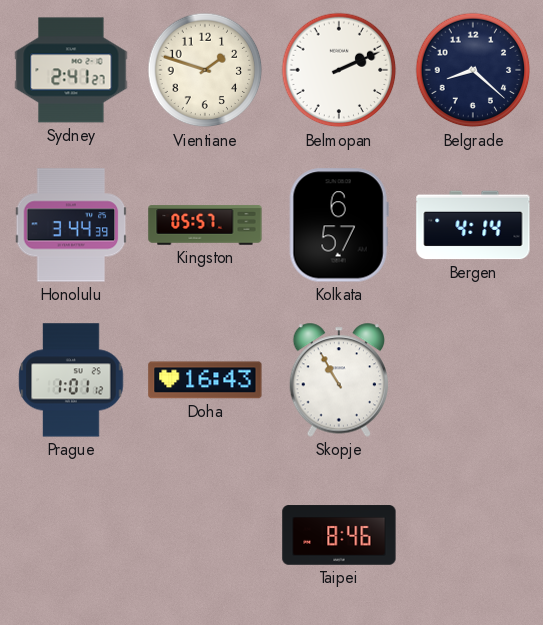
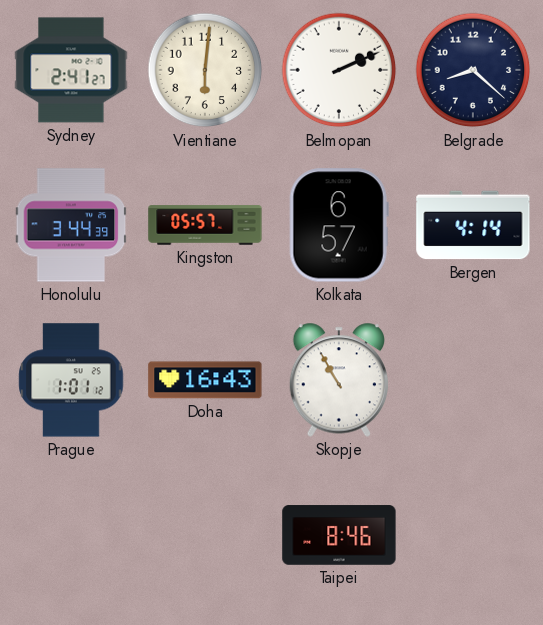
Vientiane: 1:48 -> 6:01 (205, 70)
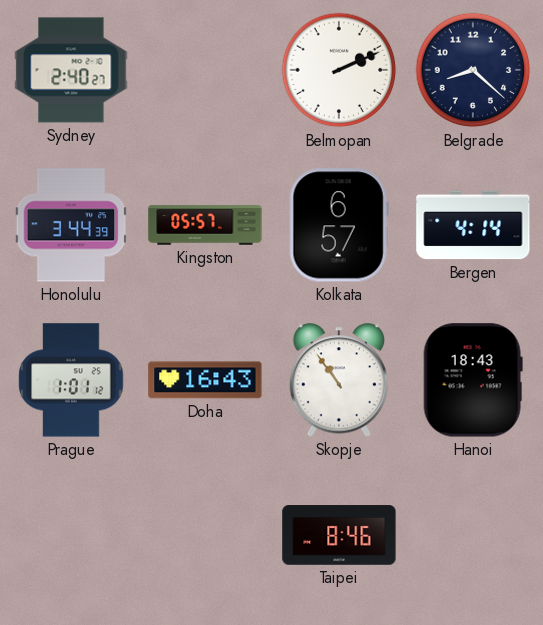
Sydney: 2:41 -> 2:40 (71, 70)
Vientiane: 6:01 -> none (205, 70)
Skopje: 10:55 -> 10:54 (338, 380)
Hanoi: none -> 18:43 (473, 380)
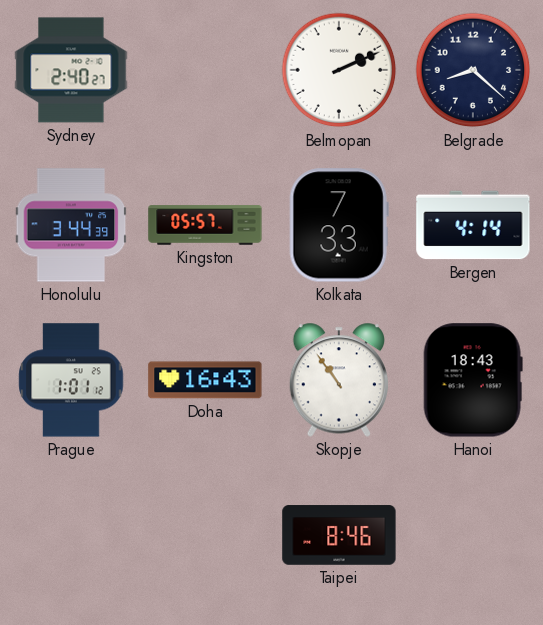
Kolkata: 6:57 -> 7:33 (339, 225)
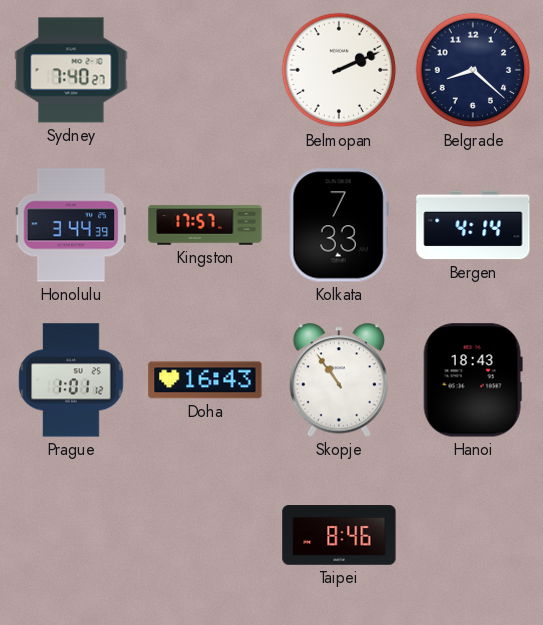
Sydney: 2:40 -> 7:40 (71, 70)
Kingston: 05:57 -> 17:57 (205, 225)
